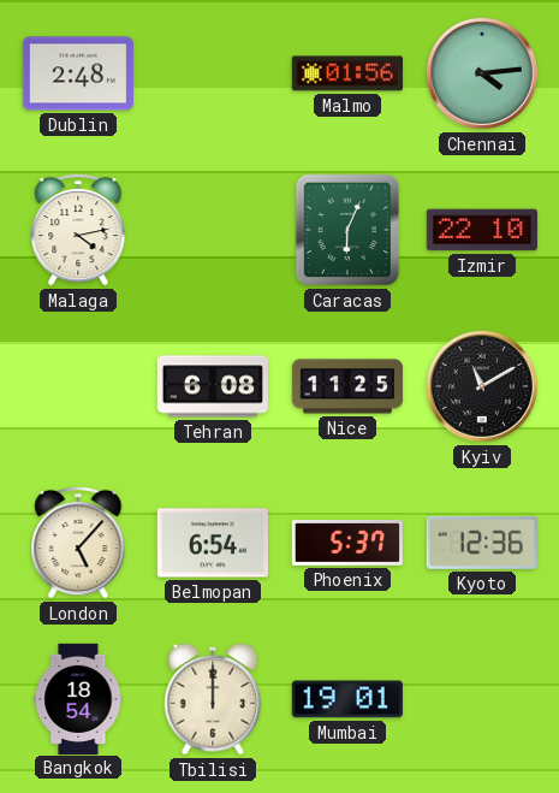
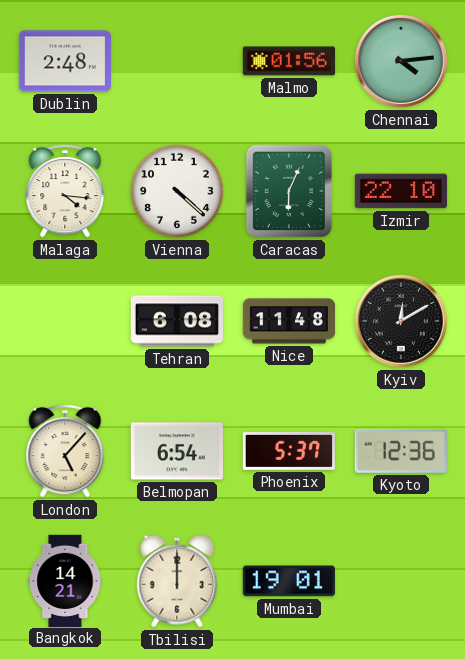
Malaga: 4:13 -> 4:16 (65, 191)
Vienna: none -> 4:22 (177, 191)
Nice: 11:25 -> 11:48 (289, 321)
Kyiv: 11:10 -> 12:10 (401, 321)
Bangkok: 18:54 -> 14:21 (65, 580)
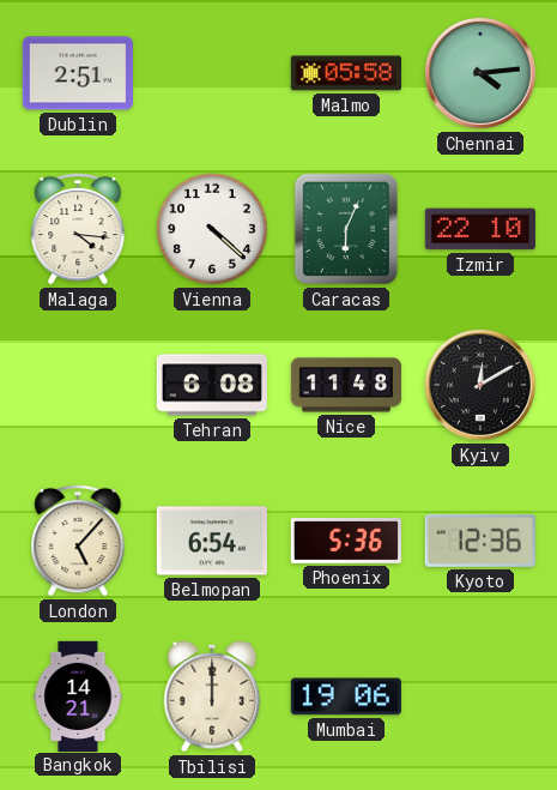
Dublin: 2:48 -> 2:51 (78, 73)
Malmo: 01:56 -> 05:58 (345, 73)
Phoenix: 5:37 -> 5:36 (346, 542)
Mumbai: 19:01 -> 19:06 (346, 696)
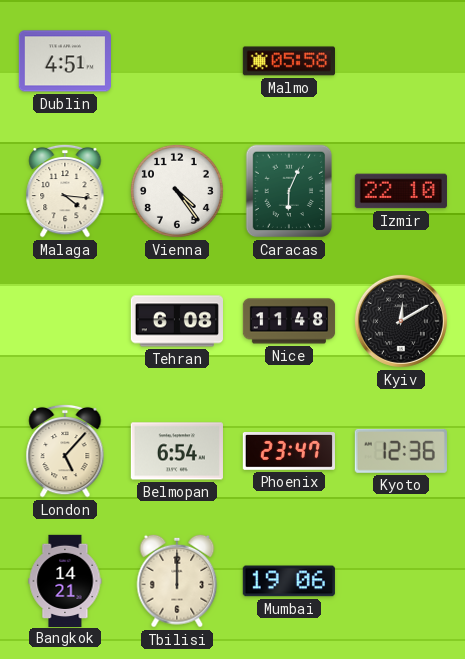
Dublin: 2:51 -> 4:51 (65, 61)
Chennai: 4:14 -> none (480, 73)
Vienna: 4:22 -> 4:24 (177, 191)
Phoenix: 5:36 -> 23:47 (289, 452)
